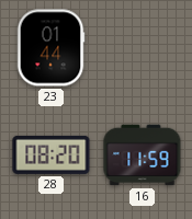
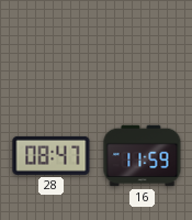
23: 01:44 -> none (50, 48)
28: 08:20 -> 08:47 (52, 155)
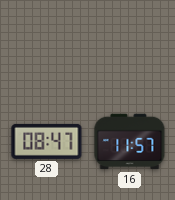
16: 11:59 -> 11:57 (130, 142)
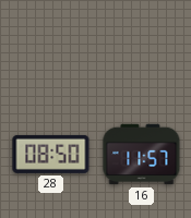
28: 08:47 -> 08:50 (51, 154)
